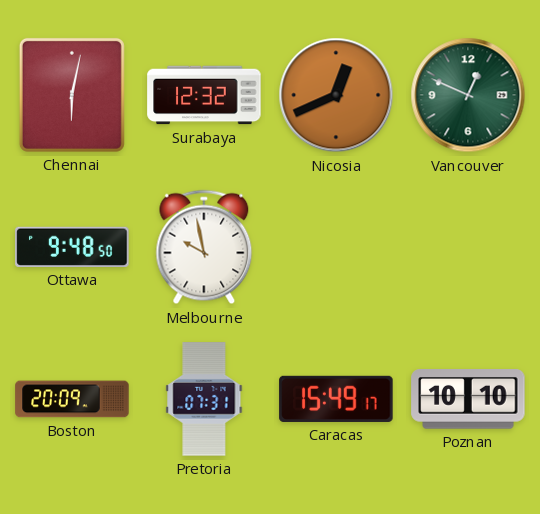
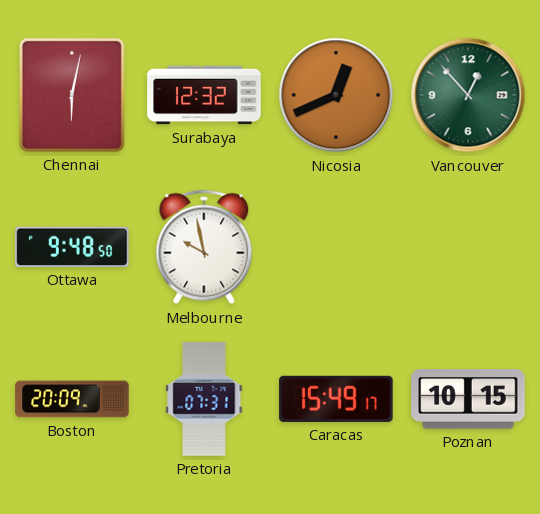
Vancouver: 12:49 -> 12:53 (468, 95)
Poznan: 10:10 -> 10:15 (468, 399)
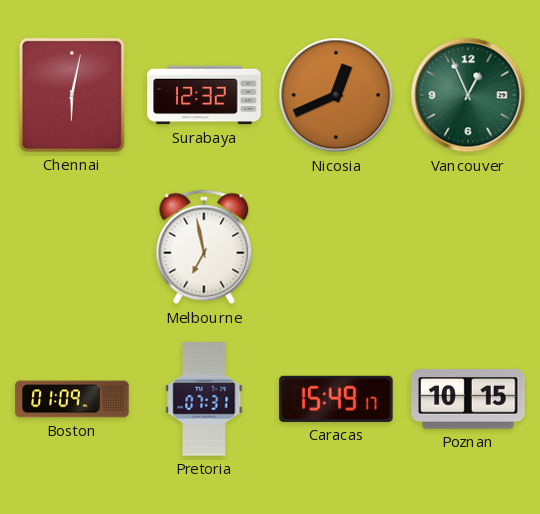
Vancouver: 12:53 -> 12:56 (468, 95)
Ottawa: 9:48 -> none (72, 247)
Melbourne: 9:58 -> 6:58 (204, 247)
Boston: 20:09 -> 01:09 (72, 399)
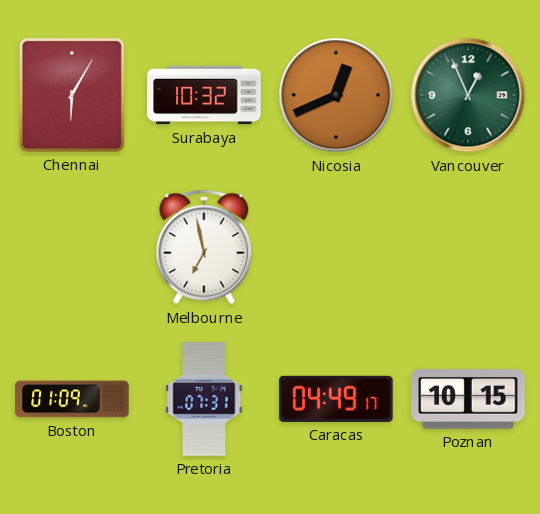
Chennai: 6:02 -> 6:05 (72, 95)
Surabaya: 12:32 -> 10:32 (204, 95)
Caracas: 15:49 -> 04:49 (336, 399)
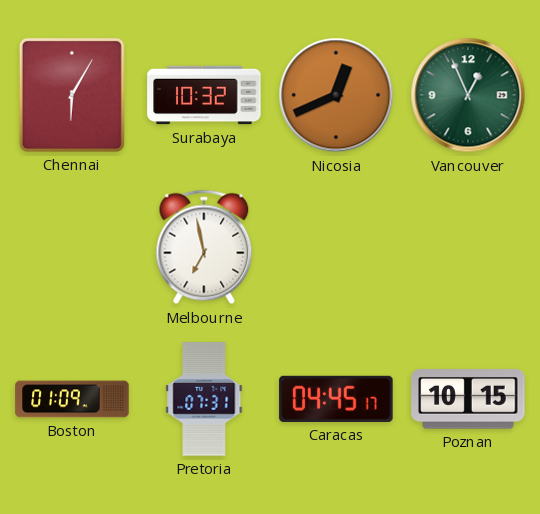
Caracas: 04:49 -> 04:45 (336, 399)
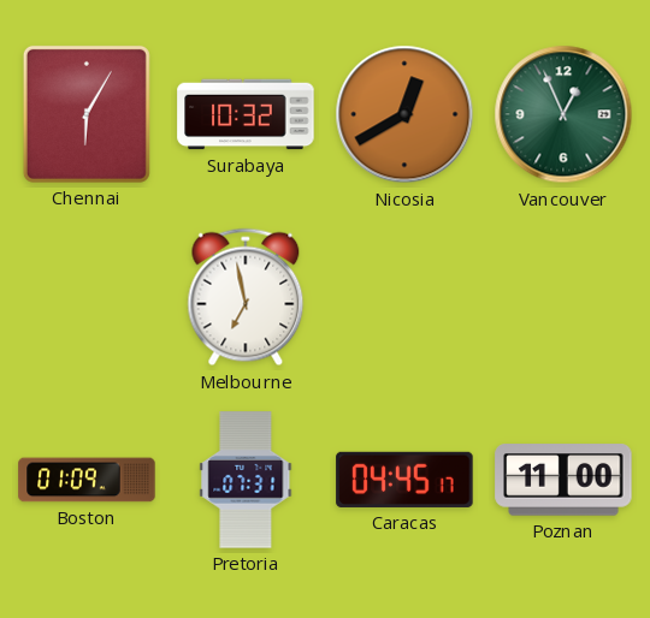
Nicosia: 12:41 -> 12:40 (404, 114)
Poznan: 10:15 -> 11:00 (563, 480)
